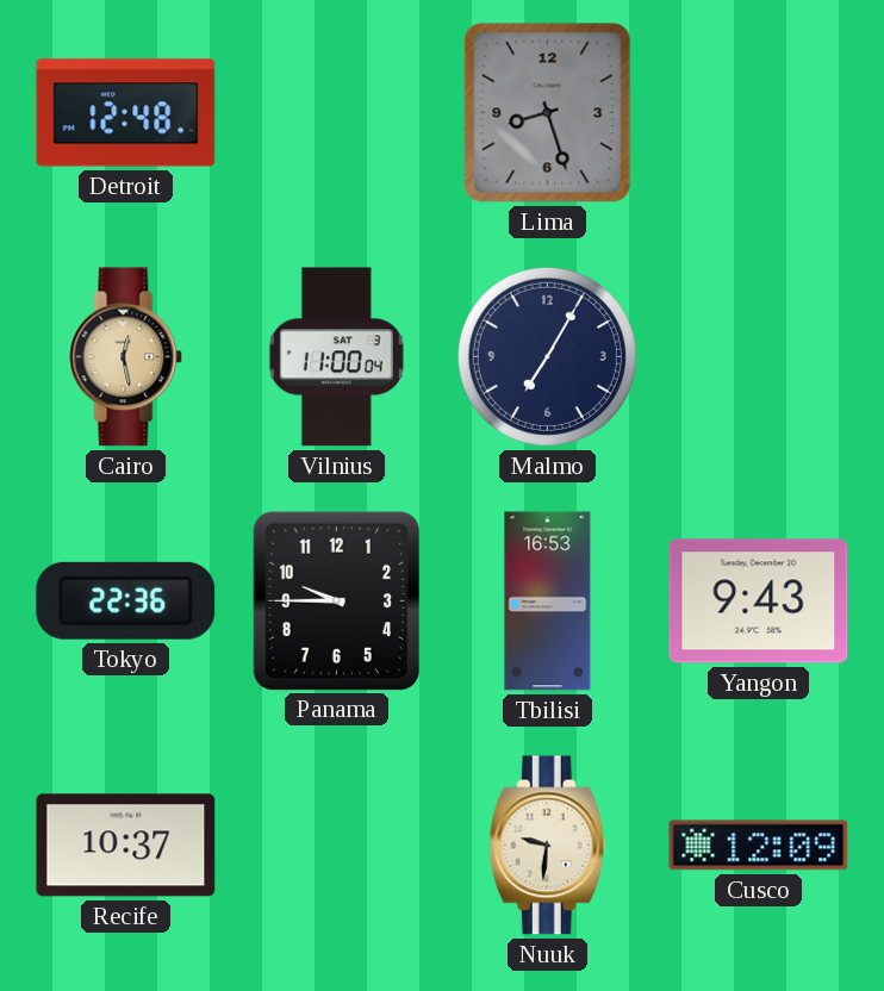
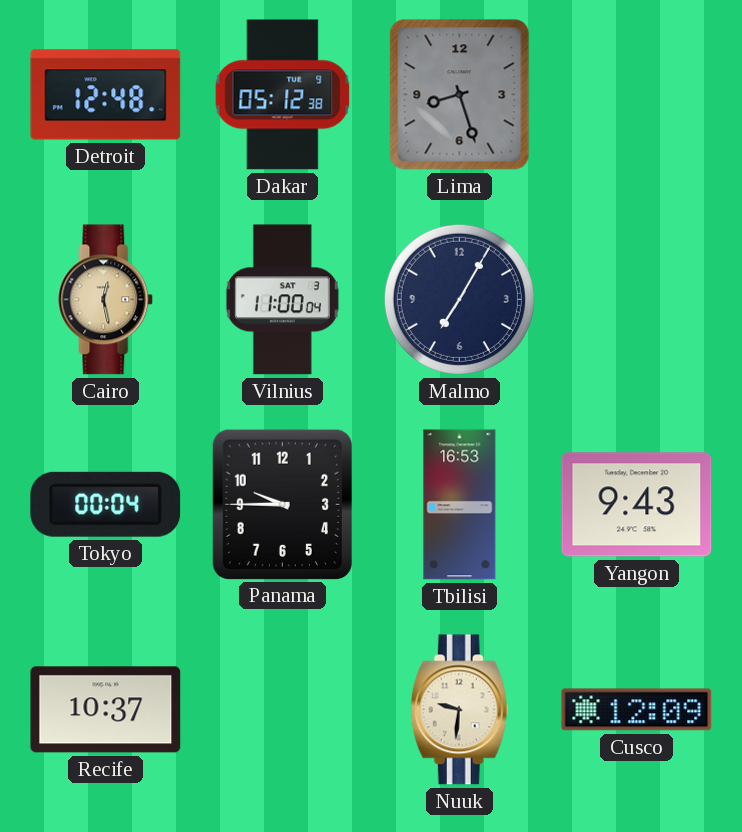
Dakar: none -> 05:12 (283, 95)
Tokyo: 22:36 -> 00:04 (106, 504)
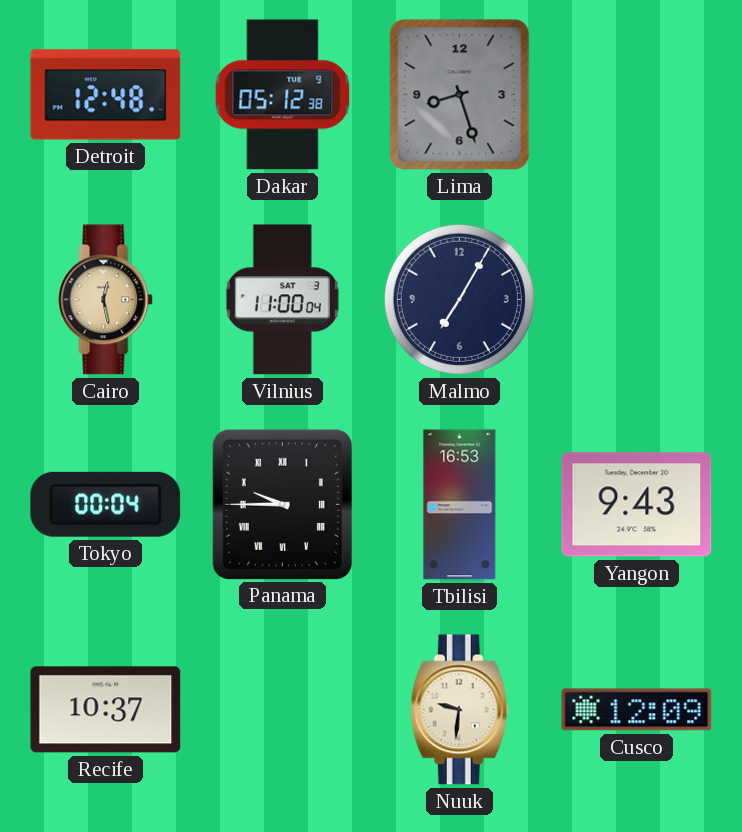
Panama numerals: Arabic -> Roman (282, 504)
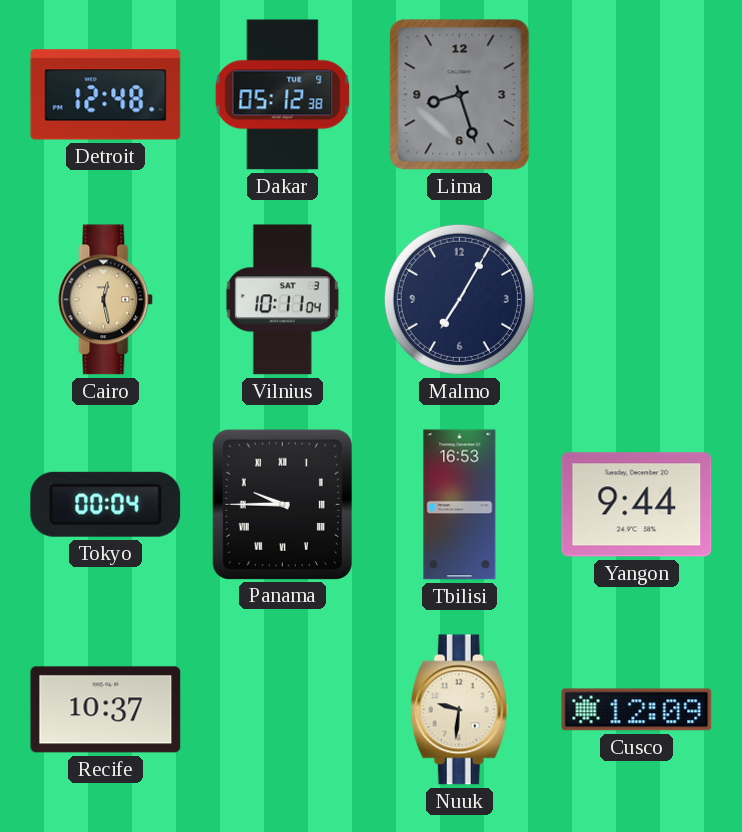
Vilnius: 11:00 -> 10:11 (282, 300)
Yangon: 9:43 -> 9:44 (637, 505)
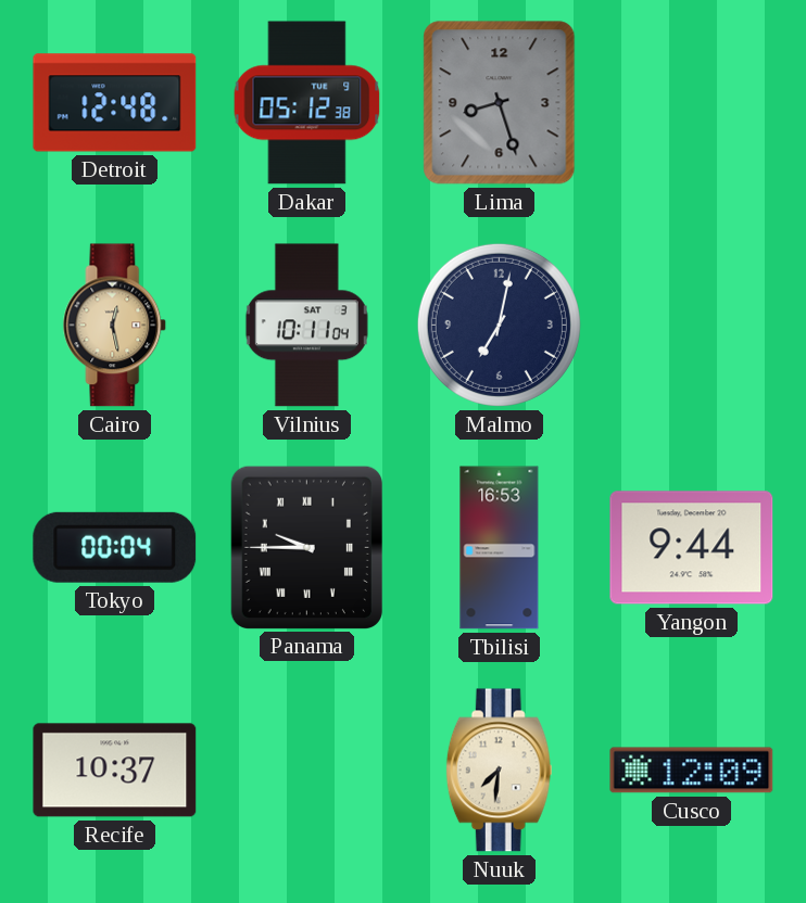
Malmo: 7:05 -> 7:02 (499, 325)
Nuuk: 9:31 -> 7:31 (499, 771)
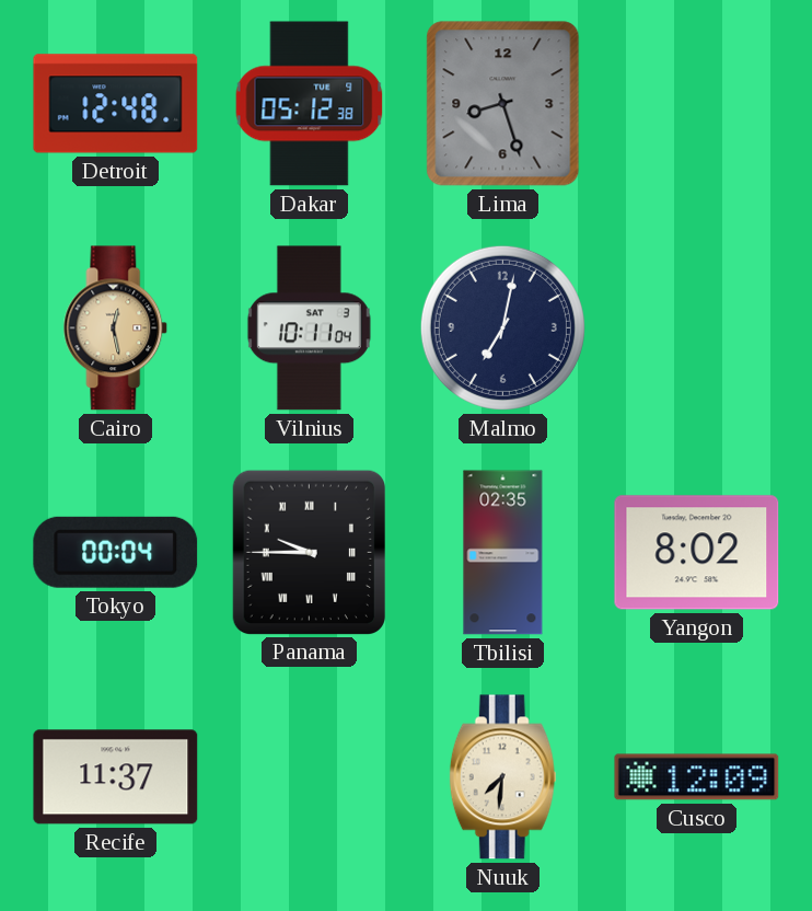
Tbilisi: 16:53 -> 02:35 (503, 553)
Yangon: 9:44 -> 8:02 (697, 553)
Recife: 10:37 -> 11:37 (116, 777)
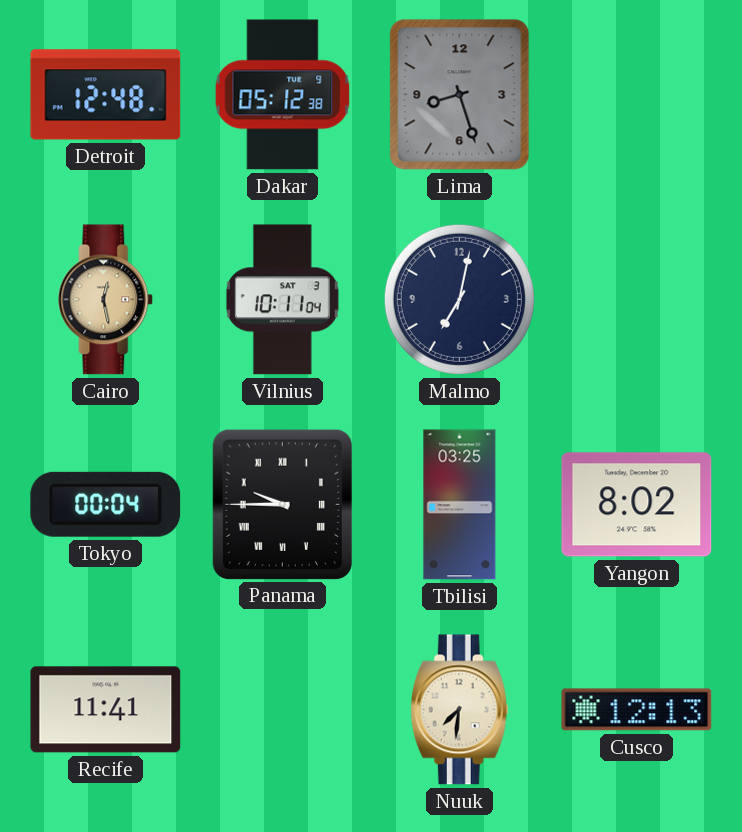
Tbilisi: 02:35 -> 03:25 (460, 505)
Recife: 11:37 -> 11:41 (106, 710)
Cusco: 12:09 -> 12:13 (637, 710)
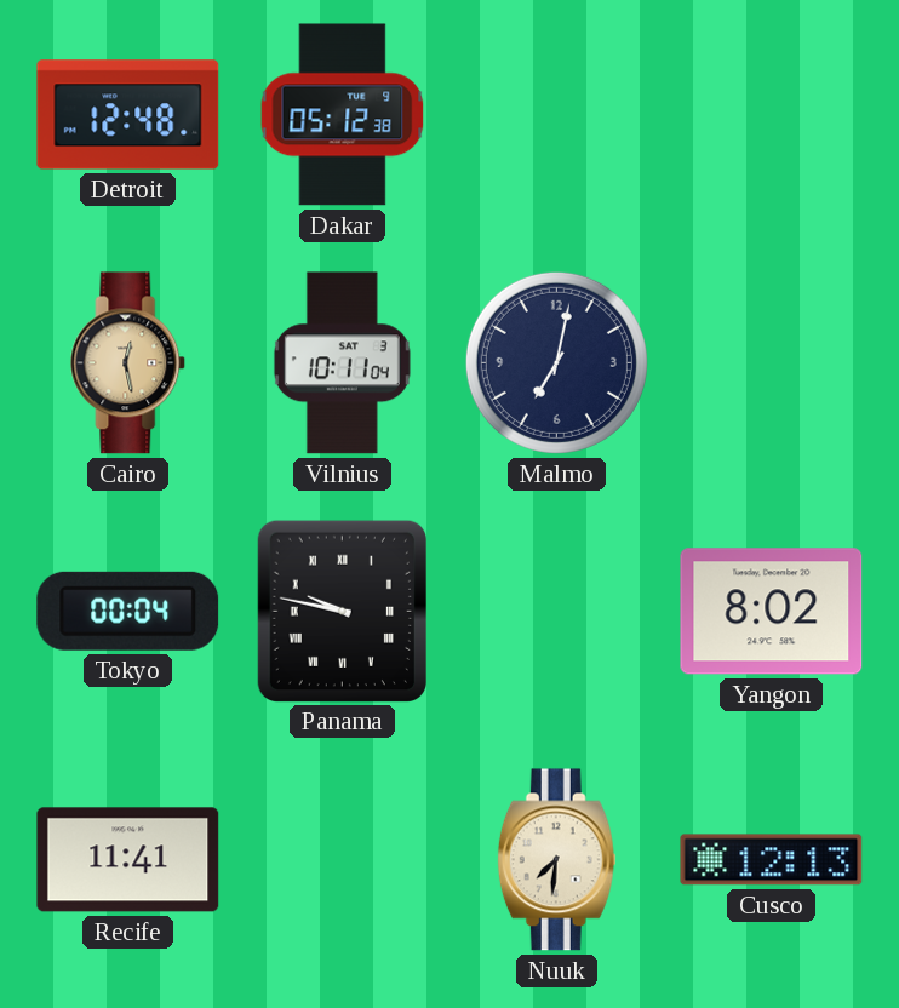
Lima: 8:27 -> none (460, 95)
Panama: 9:45 -> 9:47 (342, 611)
Tbilisi: 03:25 -> none (460, 505)
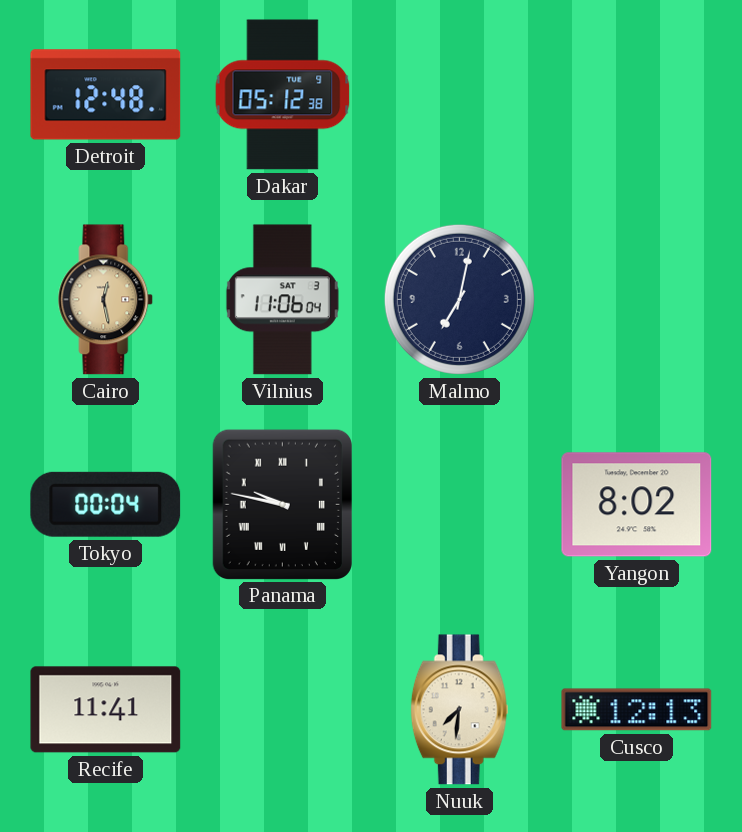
Vilnius: 10:11 -> 11:06 (282, 300)
